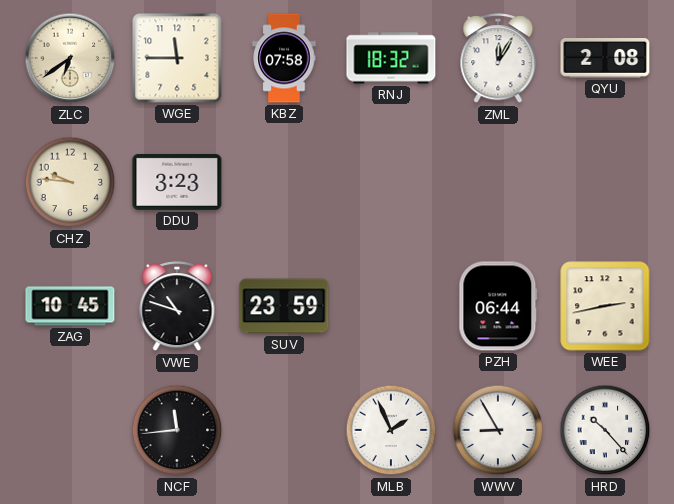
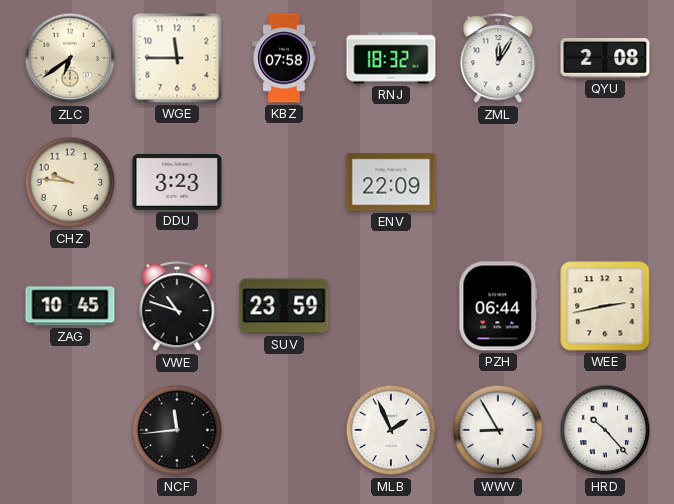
ENV: none -> 22:09 (391, 182)
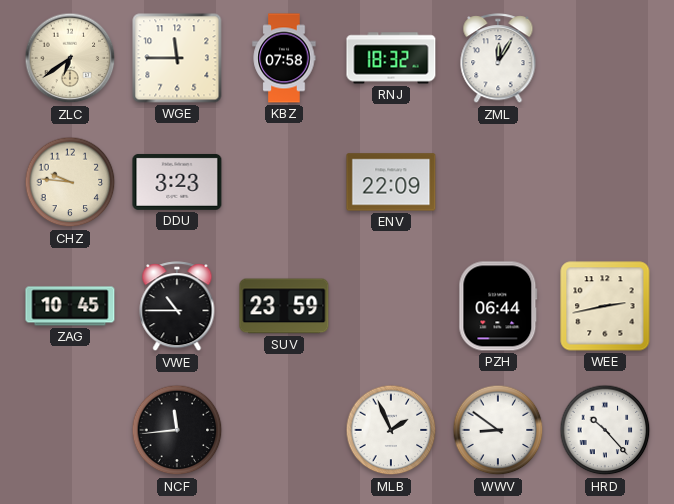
QYU: 2:08 -> none (605, 59)
VWE: 10:48 -> 10:45 (177, 307)
WWV: 8:55 -> 8:51 (498, 430)
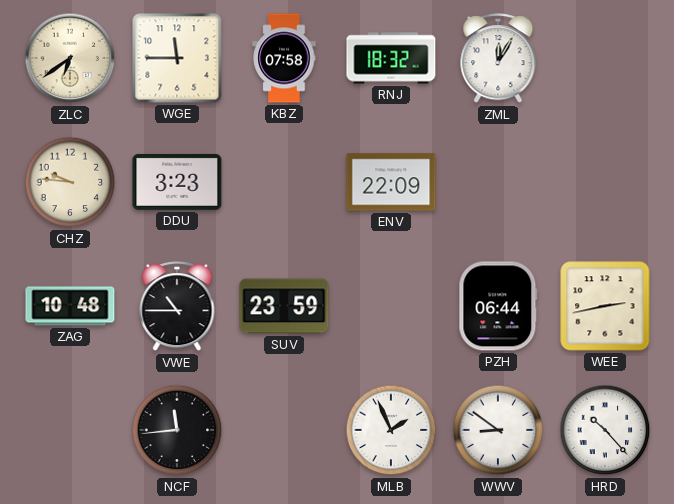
ZAG: 10:45 -> 10:48 (70, 306)
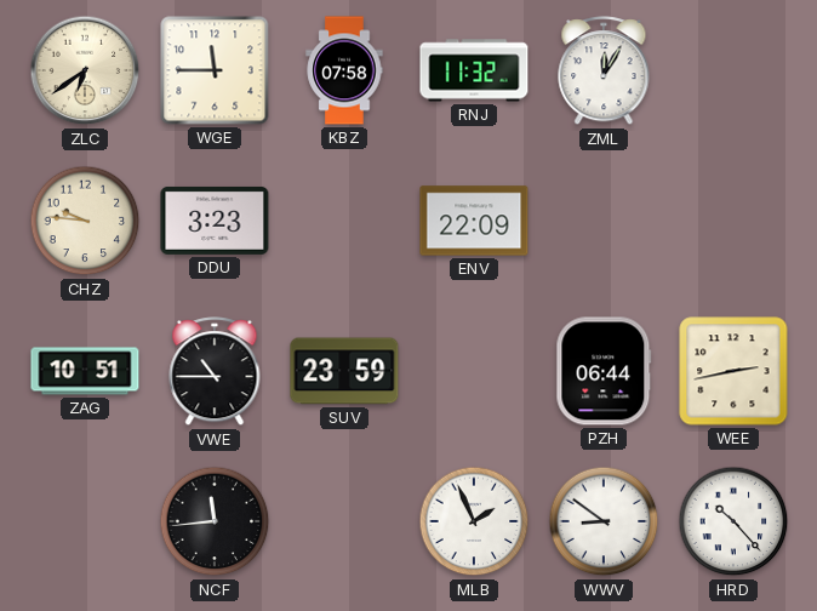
RNJ: 18:32 -> 11:32 (474, 70)
ZAG: 10:48 -> 10:51 (85, 371)
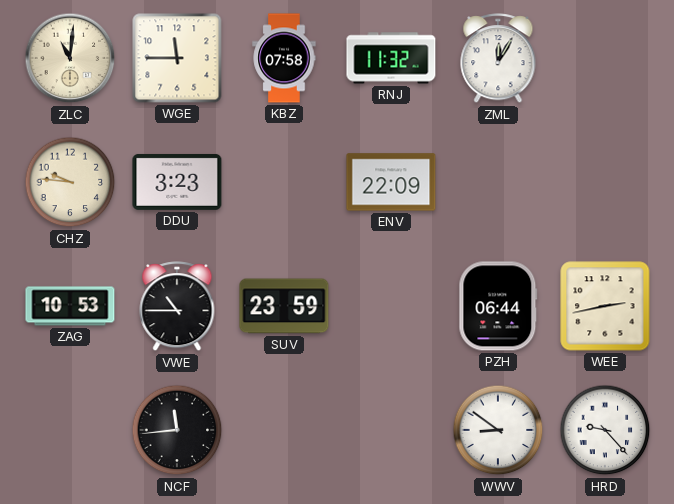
ZLC: 6:39 -> 11:01 (70, 58)
ZAG: 10:51 -> 10:53 (70, 306)
MLB: 1:56 -> none (474, 521)
HRD: 10:23 -> 9:23 (605, 430)
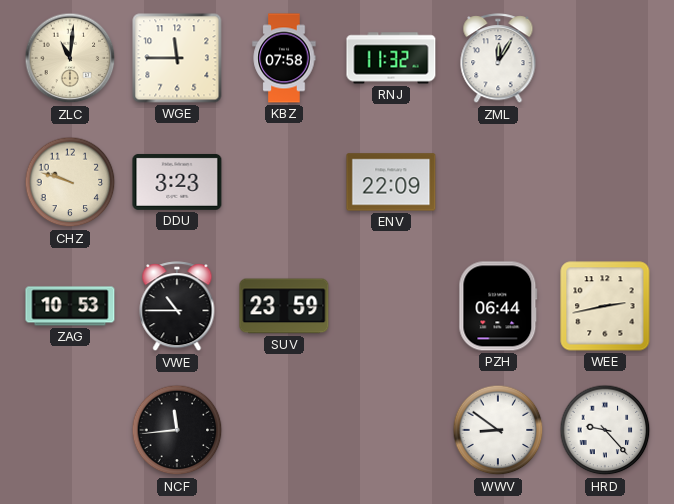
CHZ: 9:46 -> 9:48 (70, 182)
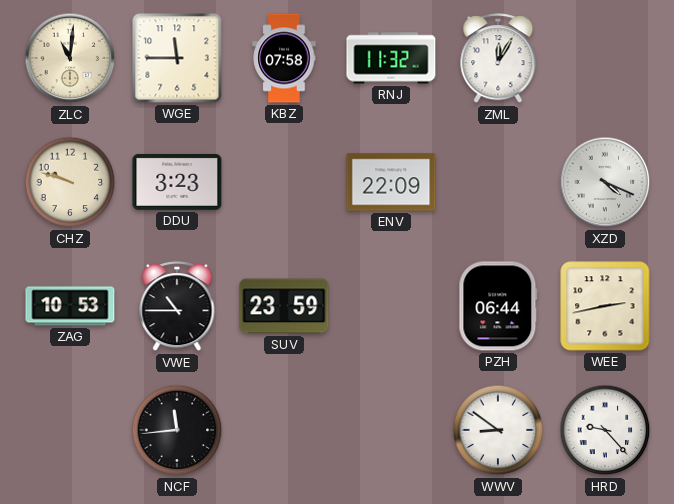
XZD: none -> 4:19 (605, 182)
